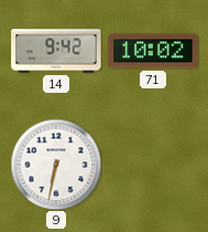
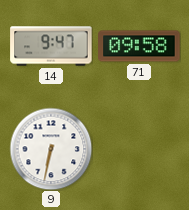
14: 9:42 -> 9:47 (51, 46)
71: 10:02 -> 09:58 (139, 46)
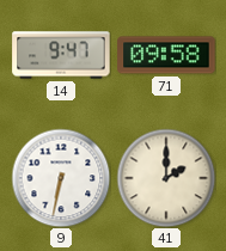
41: none -> 2:00 (166, 178)
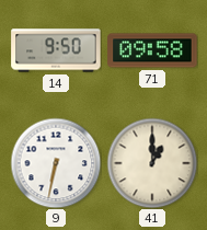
14: 9:47 -> 9:50 (56, 50)
41: 2:00 -> 1:00 (152, 163)
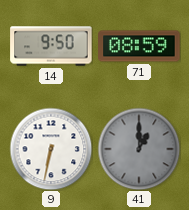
71: 09:58 -> 08:59 (139, 46)
41 dial: cream -> grey (139, 149)
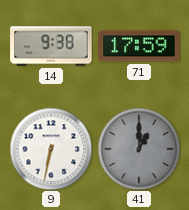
14: 9:50 -> 9:38 (51, 46)
71: 08:59 -> 17:59 (139, 46)
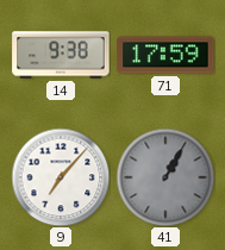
9: 6:32 -> 7:07 (61, 177)
41: 1:00 -> 1:05 (165, 177)
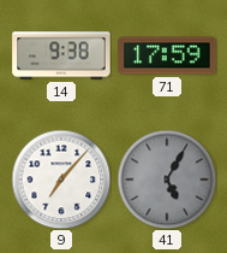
41: 1:05 -> 5:05 (167, 180)
